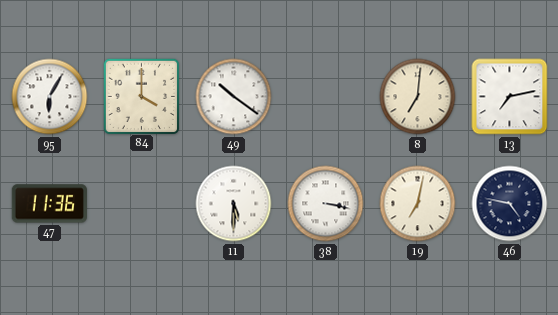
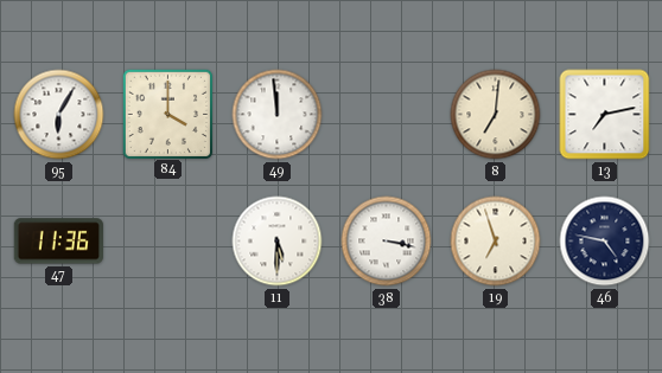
49: 10:21 -> 11:59 (278, 115)
19: 7:02 -> 6:57 (496, 242)
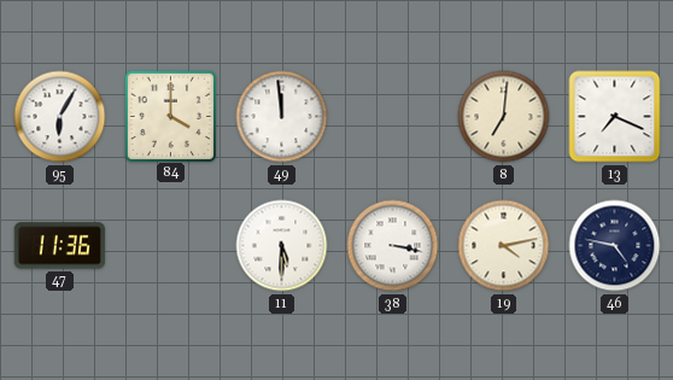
13: 7:13 -> 7:19 (615, 117)
19: 6:57 -> 4:13 (504, 246)
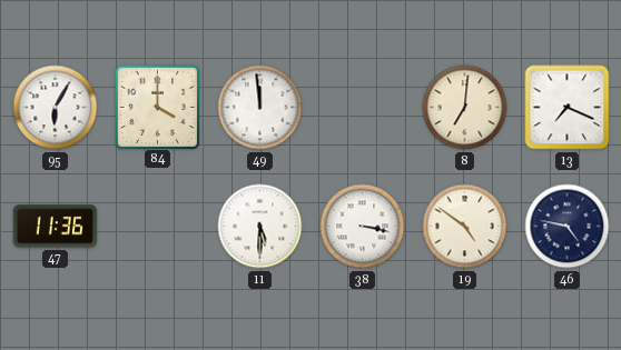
19: 4:13 -> 4:51 (465, 227)
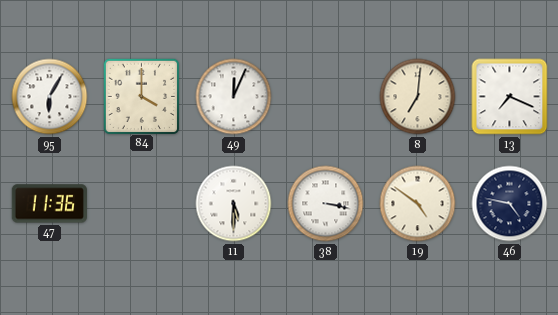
49: 11:59 -> 12:04 (234, 97)
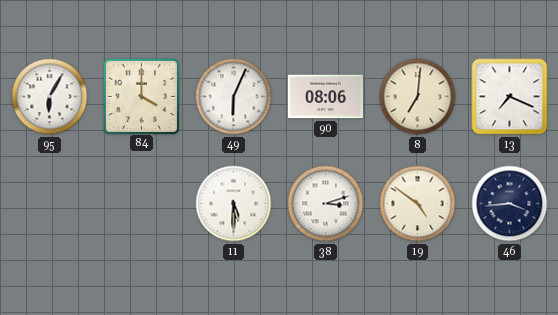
49: 12:04 -> 6:04 (234, 97)
90: none -> 08:06 (325, 97)
47: 11:36 -> none (49, 204)
38: 3:17 -> 3:12 (326, 204)
46: 4:47 -> 3:44 (510, 204)
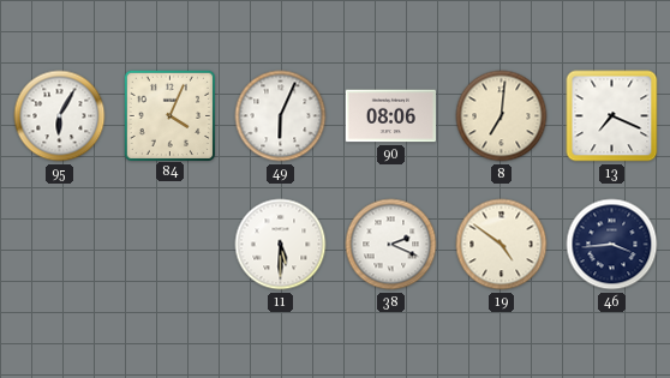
84: 4:00 -> 4:04 (169, 115)
38: 3:12 -> 2:19 (391, 245)
